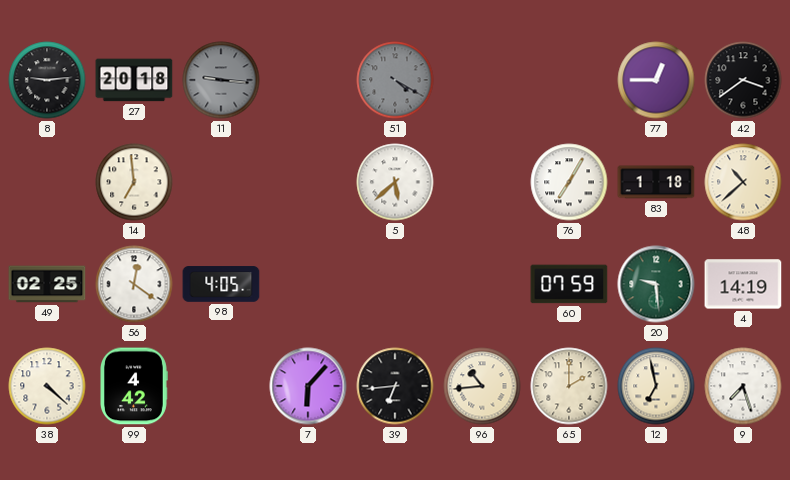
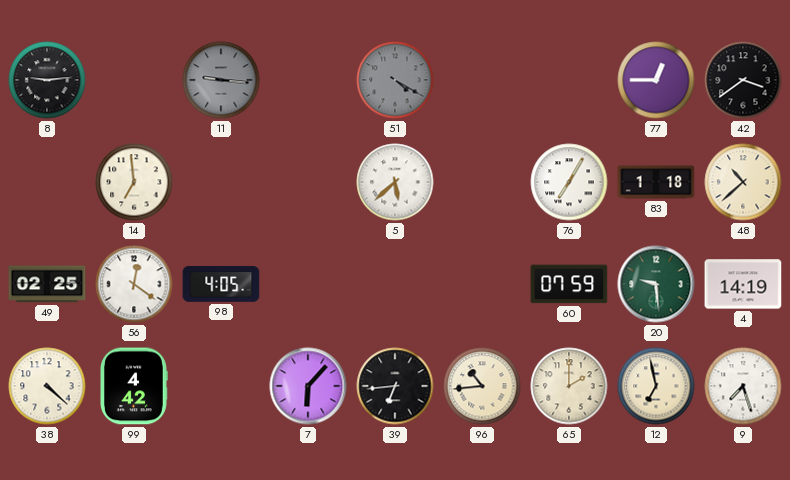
27: 20:18 -> none (134, 80)
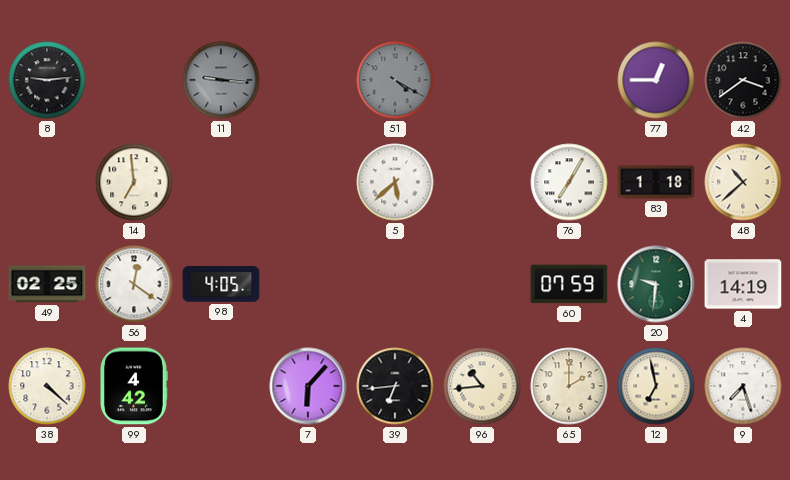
20: 9:29 -> 9:31 (656, 284)
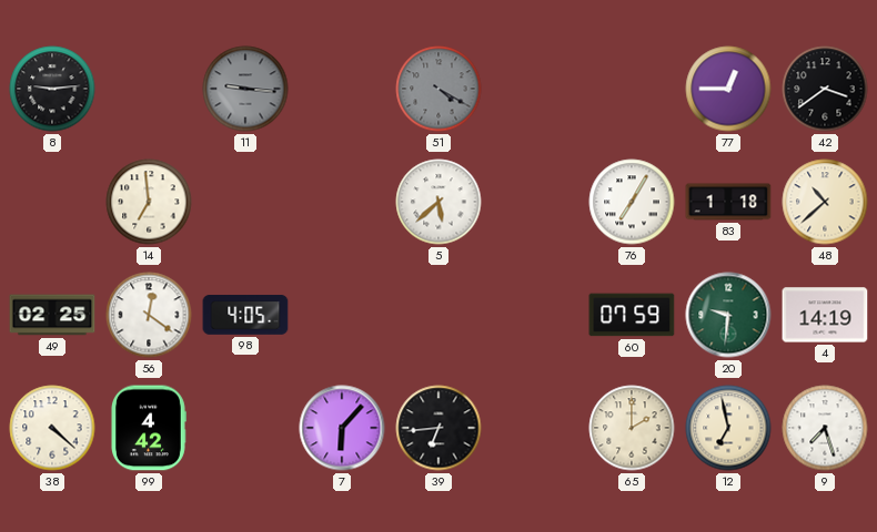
96: 10:44 -> none (482, 386)
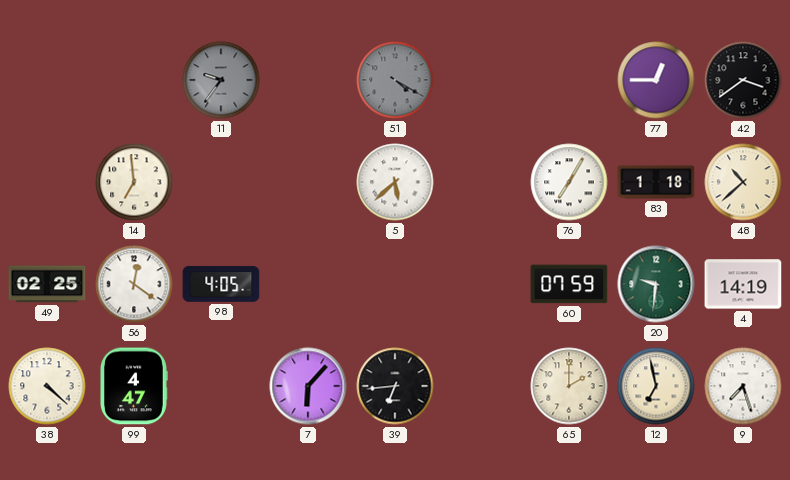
8: 9:14 -> none (52, 89)
11: 9:16 -> 9:36 (221, 80)
99: 4:42 -> 4:47 (134, 386)
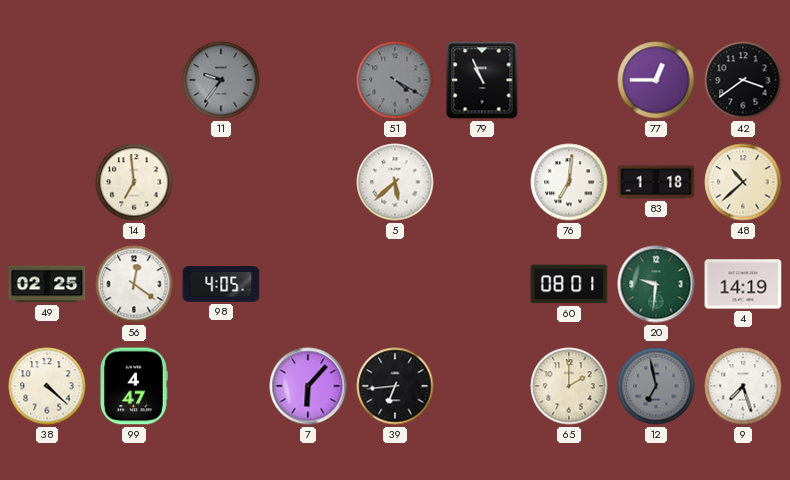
79: none -> 10:56 (482, 80)
76: 7:05 -> 7:01 (569, 182)
60: 07:59 -> 08:01 (569, 284)
12 dial: cream -> grey (656, 386)
